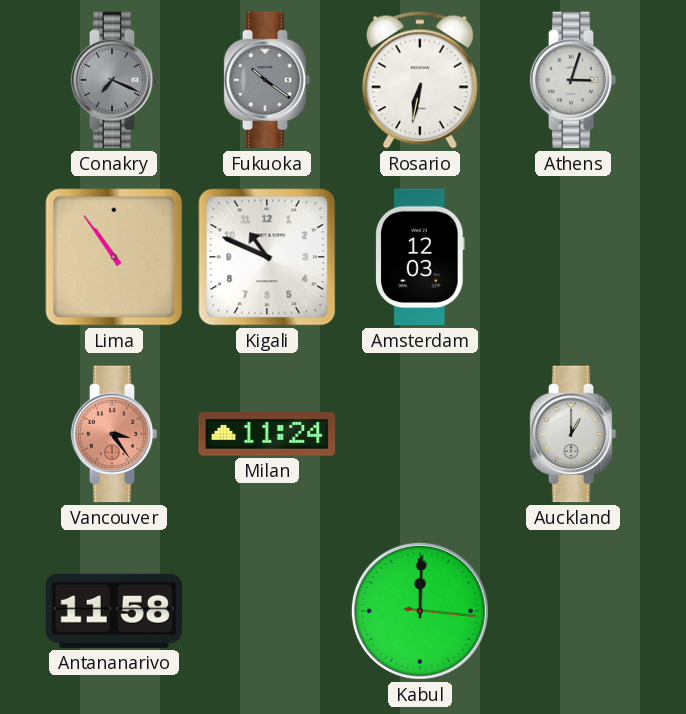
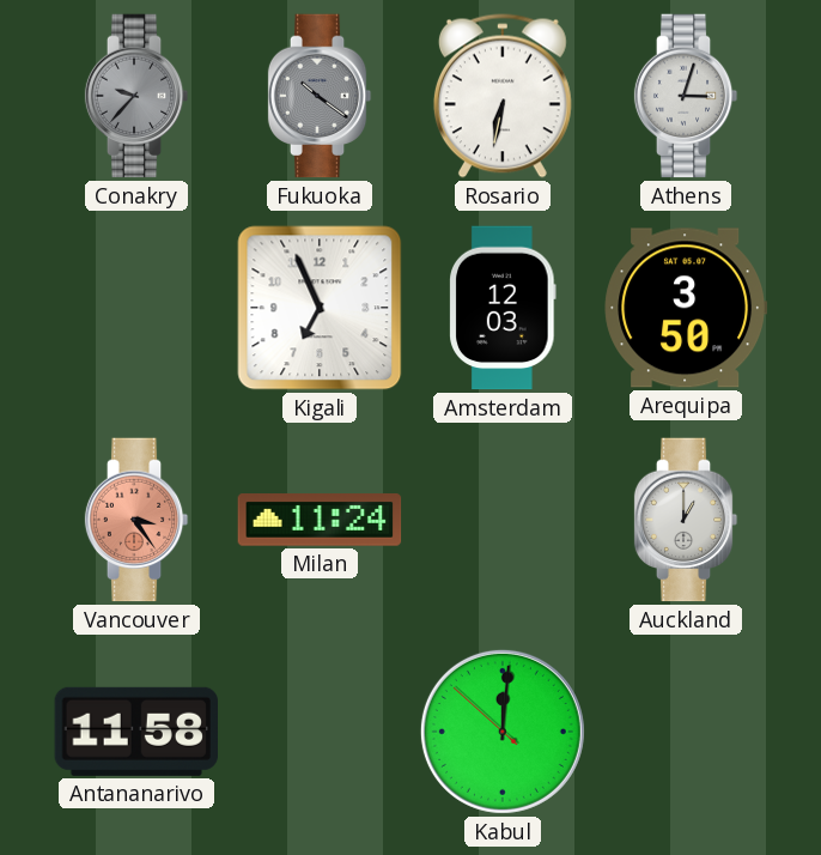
Conakry: 7:19 -> 9:37 (136, 96)
Lima: 10:54 -> none (114, 257)
Kigali: 10:49 -> 6:56 (320, 308)
Arequipa: none -> 3:50 (686, 308)
Kabul: 12:00:16 -> 12:00:52 (503, 732)
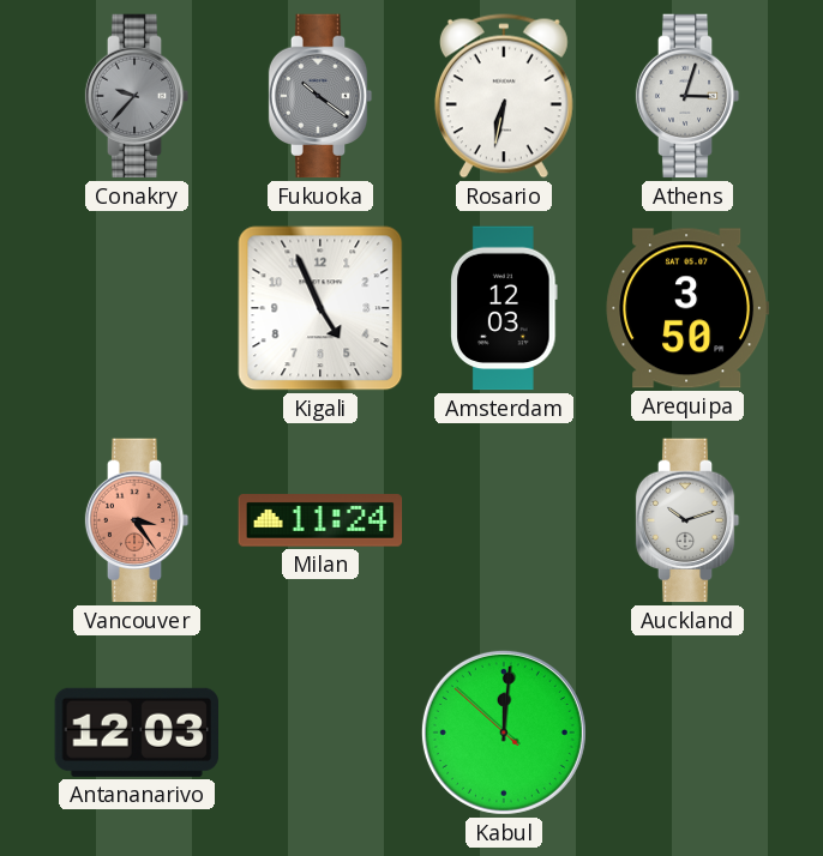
Kigali: 6:56 -> 4:56 (320, 308)
Auckland: 1:00 -> 10:12 (687, 520)
Antananarivo: 11:58 -> 12:03 (136, 733)
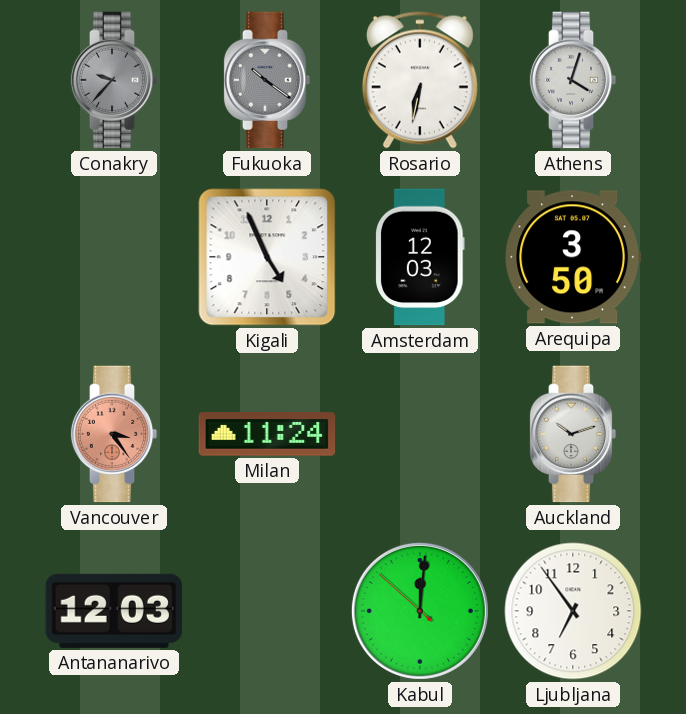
Athens: 3:03 -> 4:03 (573, 80)
Ljubljana: none -> 6:54 (573, 611)
